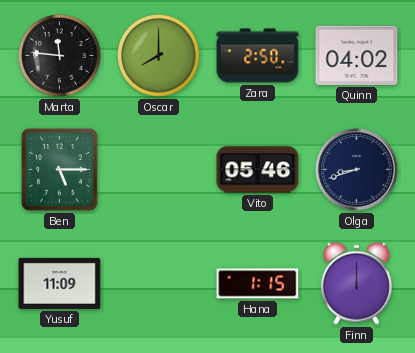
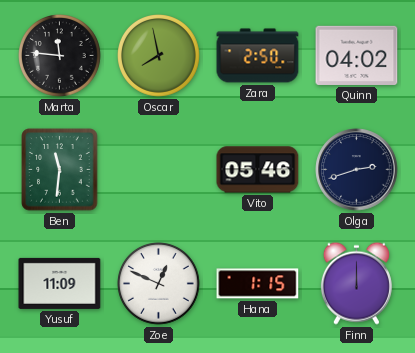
Oscar: 8:00 -> 7:58 (159, 56)
Ben: 5:15 -> 11:31 (60, 170)
Olga: 8:42 -> 2:42 (357, 170)
Zoe: none -> 12:49 (159, 284)
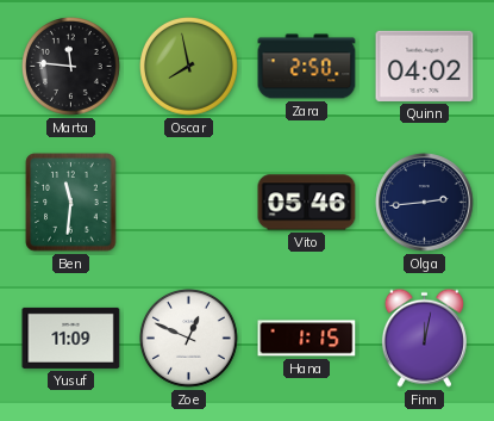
Olga: 2:42 -> 2:44 (425, 203)
Finn: 12:00 -> 12:02 (424, 338)
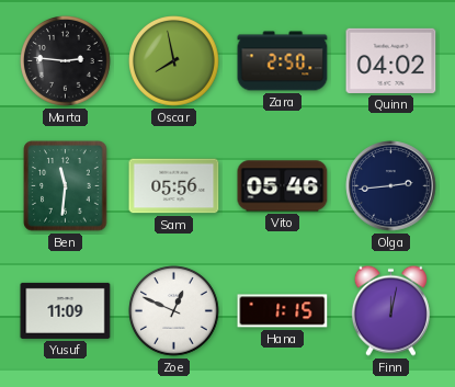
Marta: 11:46 -> 2:46 (66, 61)
Sam: none -> 05:56 (174, 186)
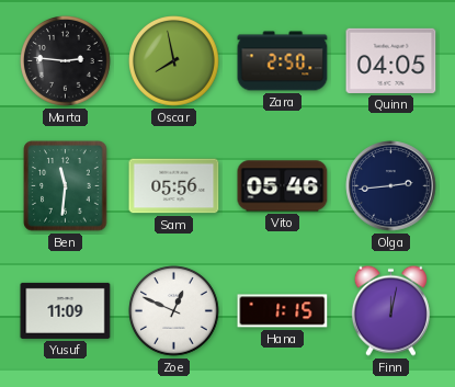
Quinn: 04:02 -> 04:05 (391, 60)
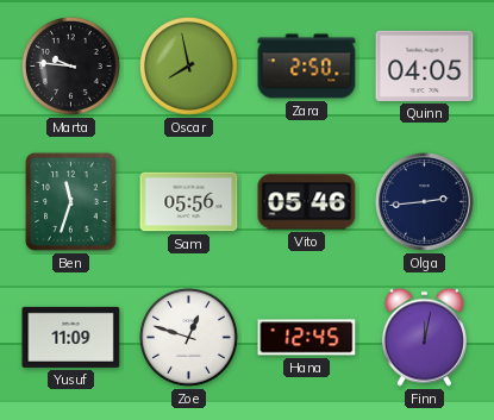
Marta: 2:46 -> 9:46 (71, 67)
Ben: 11:31 -> 11:33 (71, 202)
Zoe: 12:49 -> 12:48 (189, 338)
Hana: 1:15 -> 12:45 (307, 338)
